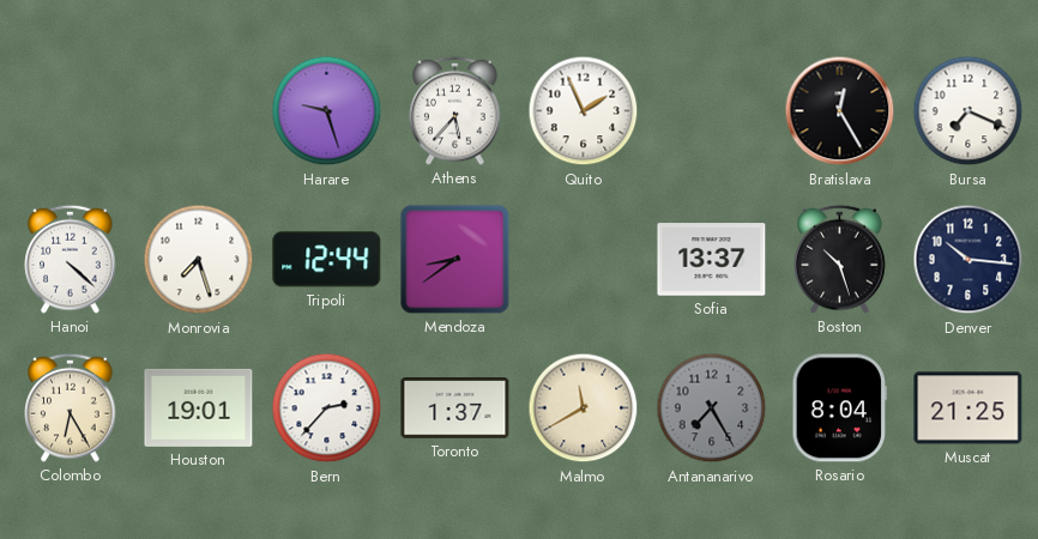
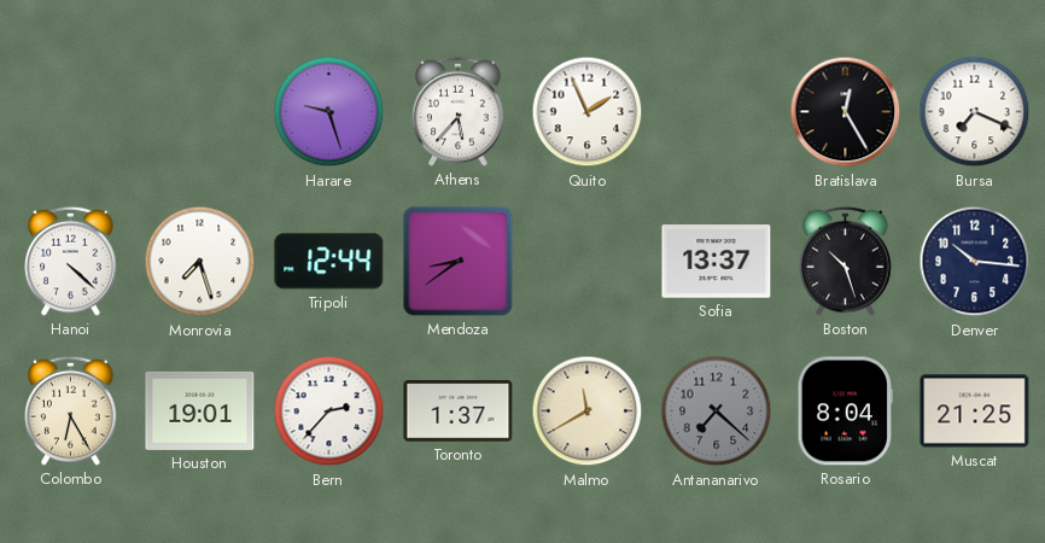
Antananarivo: 7:25 -> 7:22 (717, 411)
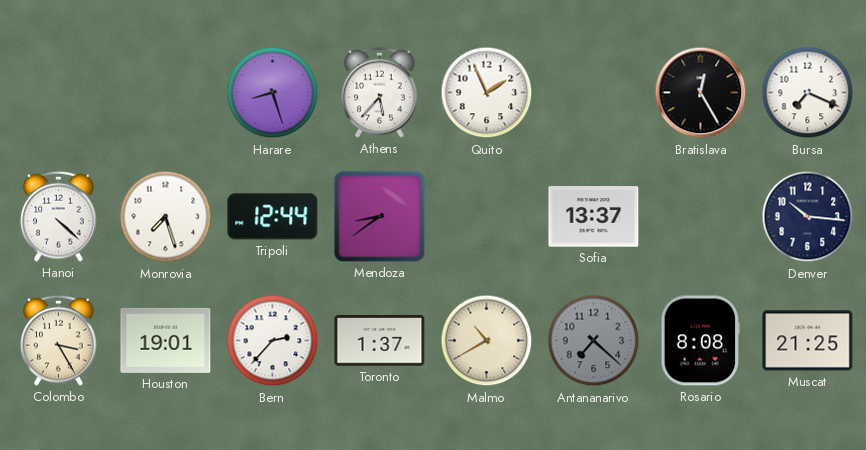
Harare: 9:27 -> 8:27 (273, 93)
Boston: 10:27 -> none (846, 261)
Colombo: 6:25 -> 3:25 (59, 340)
Malmo: 11:40 -> 10:40 (487, 341)
Rosario: 8:04 -> 8:08 (700, 341)
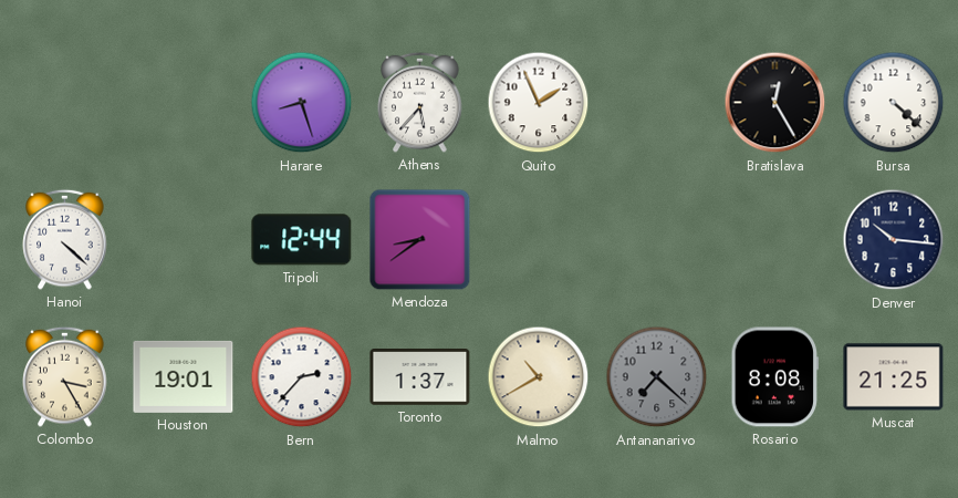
Bursa: 7:19 -> 4:22 (894, 103)
Monrovia: 7:27 -> none (166, 217)
Sofia: 13:37 -> none (594, 217)
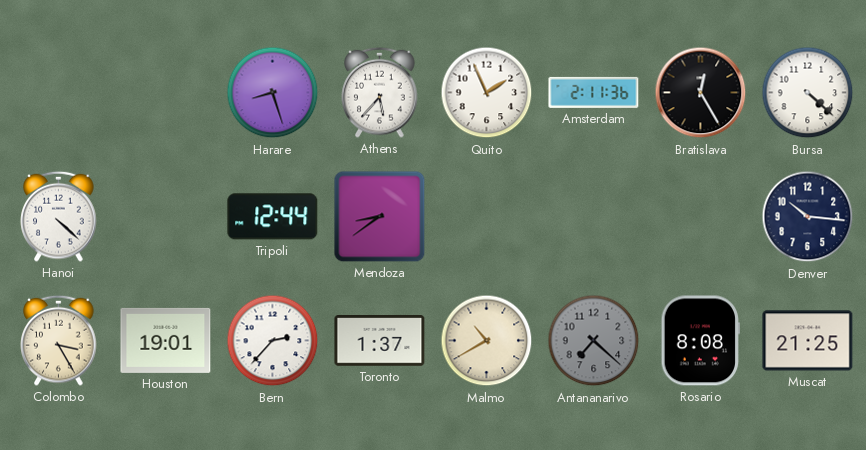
Amsterdam: none -> 2:11 (594, 92)
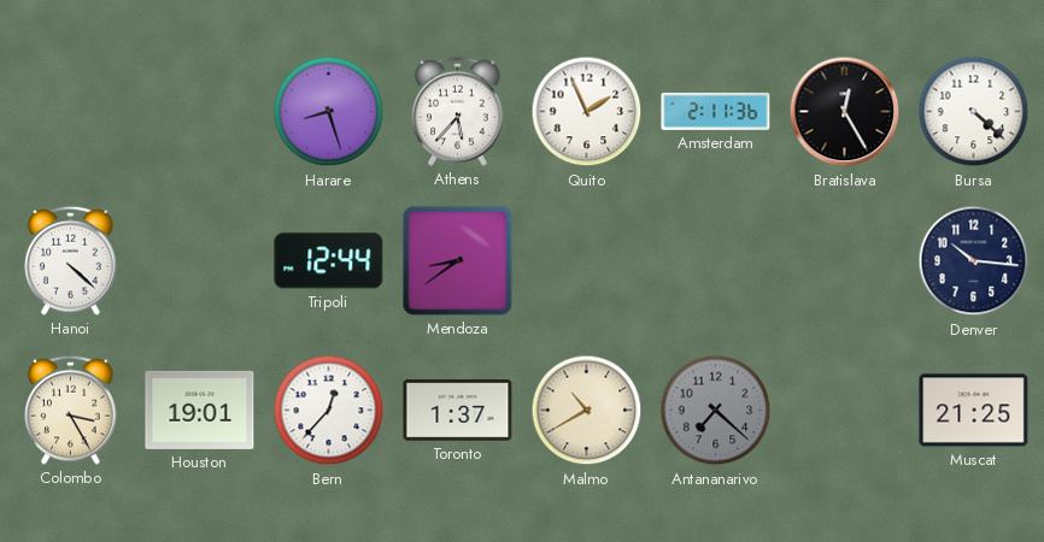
Bern: 2:37 -> 12:37 (329, 411)
Rosario: 8:08 -> none (700, 341)
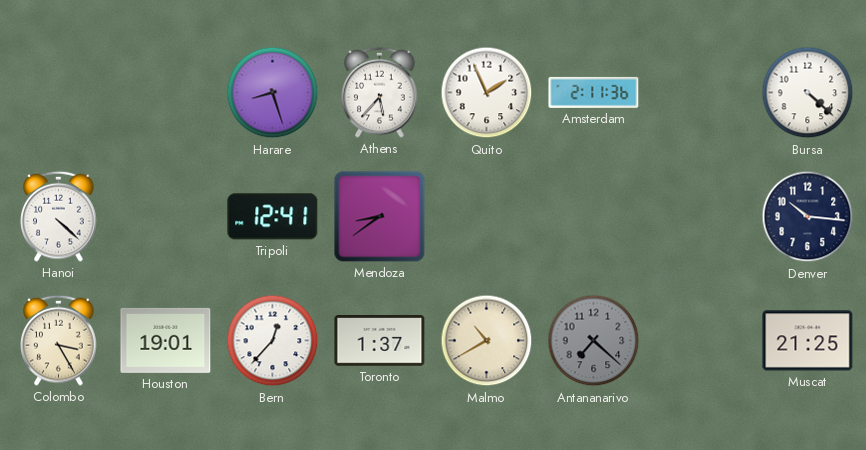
Bratislava: 12:25 -> none (845, 112)
Tripoli: 12:44 -> 12:41 (273, 217)
